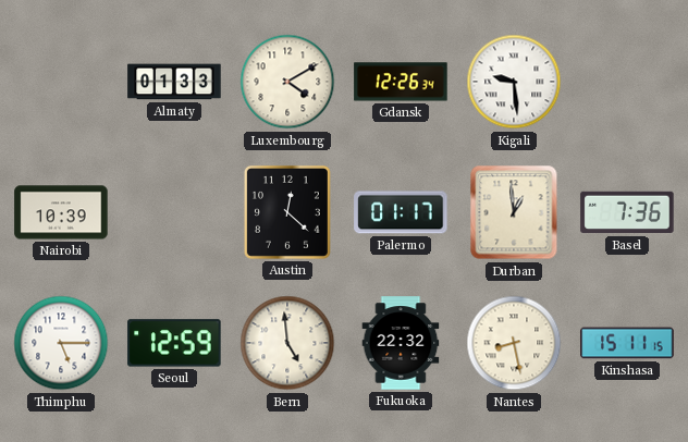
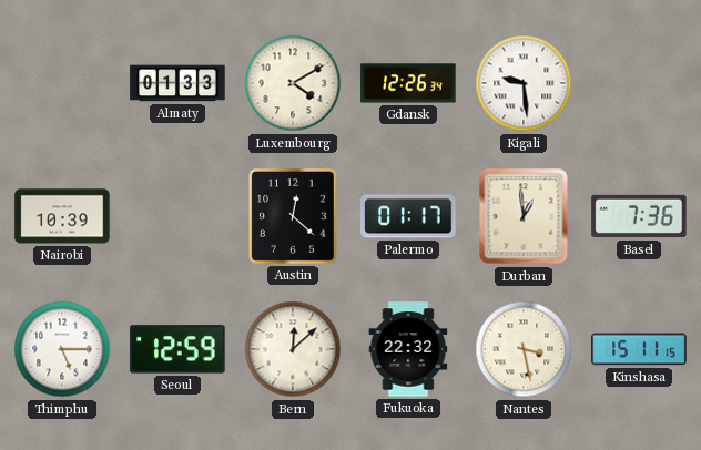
Bern: 4:59 -> 12:08 (293, 349)
Nantes: 8:28 -> 3:28 (524, 349)
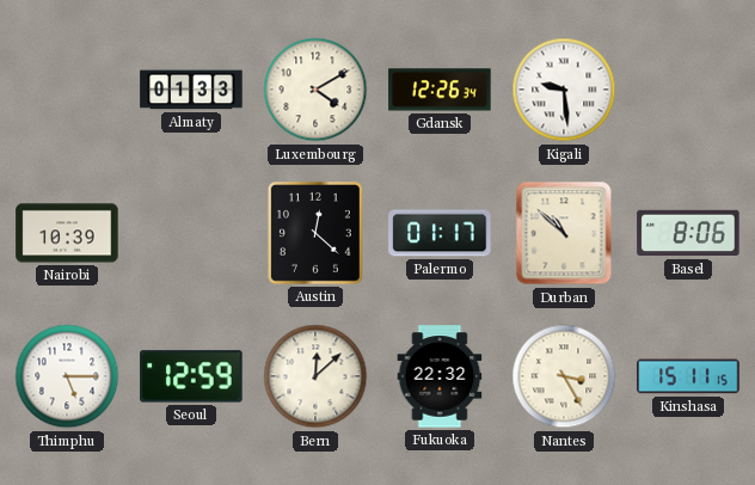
Durban: 12:59 -> 10:52 (564, 233)
Basel: 7:36 -> 8:06 (688, 233)
Nantes: 3:28 -> 3:25 (564, 376)
